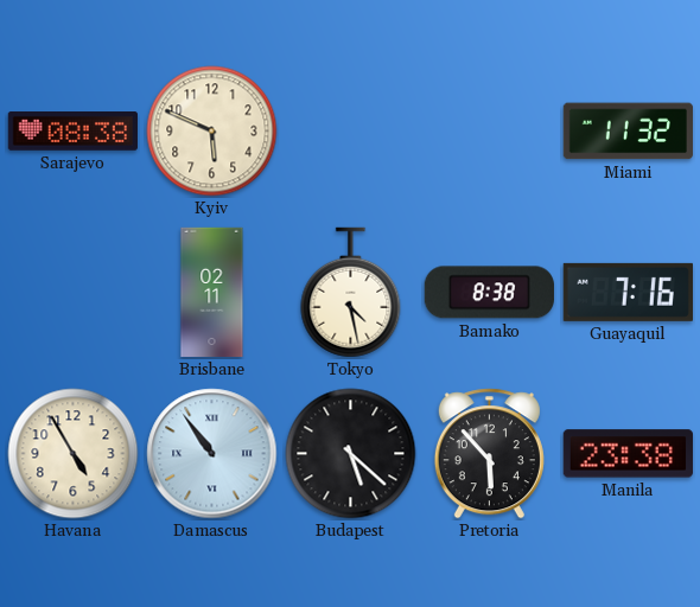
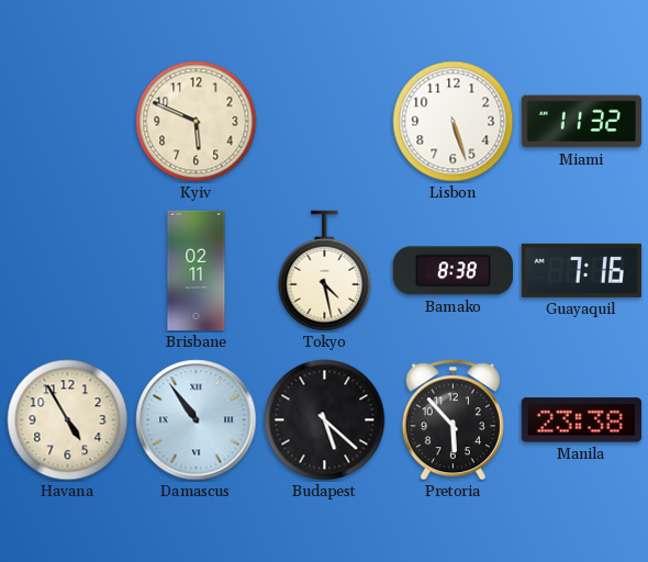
Sarajevo: 08:38 -> none (72, 132)
Lisbon: none -> 5:27 (454, 122)
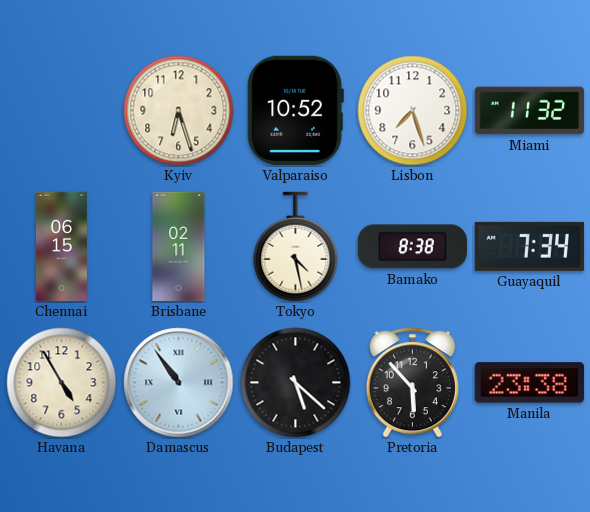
Kyiv: 5:49 -> 6:27 (179, 111)
Valparaiso: none -> 10:52 (295, 110)
Lisbon: 5:27 -> 7:27 (413, 111)
Chennai: none -> 06:15 (61, 247)
Guayaquil: 7:16 -> 7:34 (529, 246)
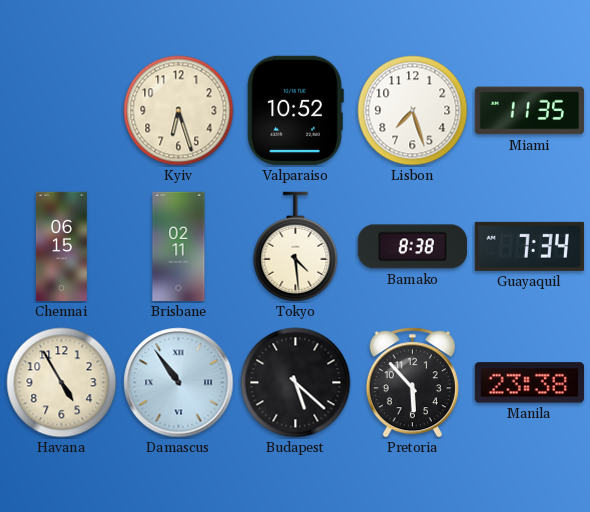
Miami: 11:32 -> 11:35 (529, 111)
Tokyo: 4:28 -> 4:29 (296, 247)
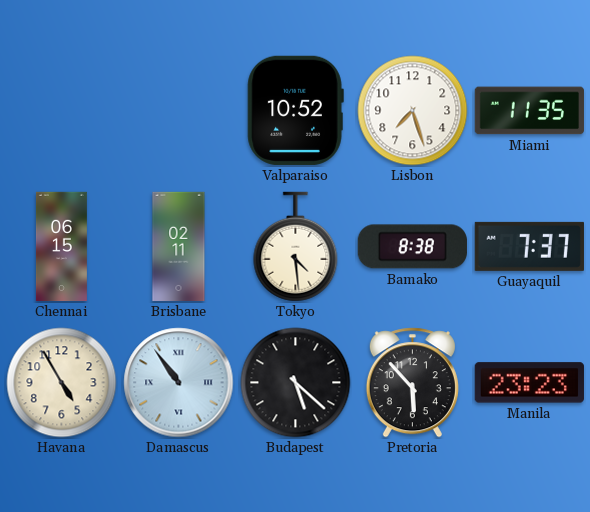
Kyiv: 6:27 -> none (179, 111)
Guayaquil: 7:34 -> 7:37 (529, 246)
Manila: 23:38 -> 23:23 (529, 383)
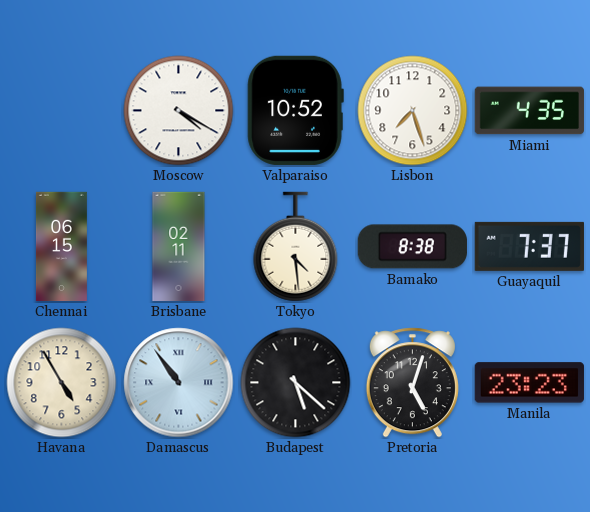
Moscow: none -> 4:20 (179, 111)
Miami: 11:35 -> 4:35 (529, 111)
Pretoria: 5:53 -> 5:03 (412, 383)
